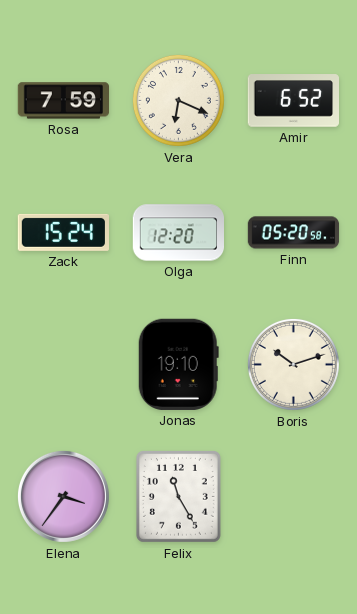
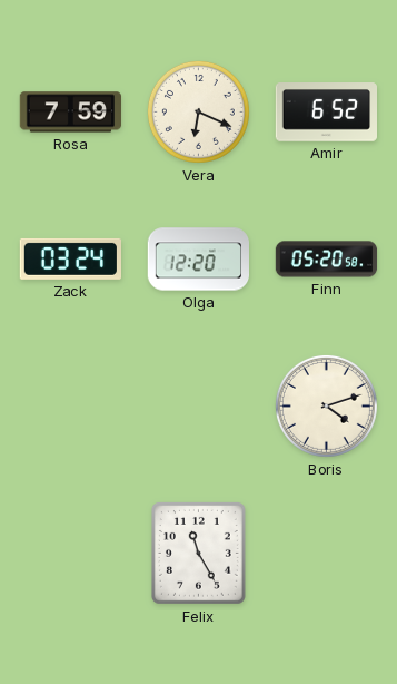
Zack: 15:24 -> 03:24 (70, 258)
Jonas: 19:10 -> none (178, 364)
Boris: 10:12 -> 4:12 (326, 405)
Elena: 3:36 -> none (63, 496)
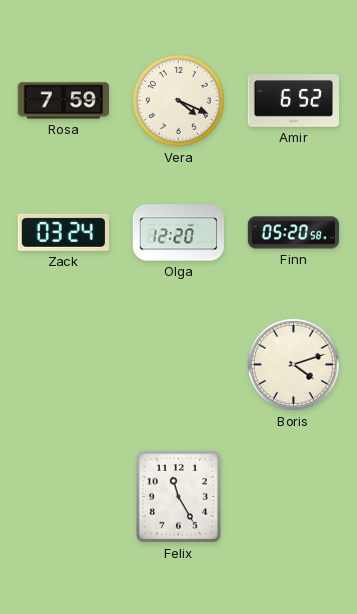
Vera: 6:19 -> 4:19 (178, 100)
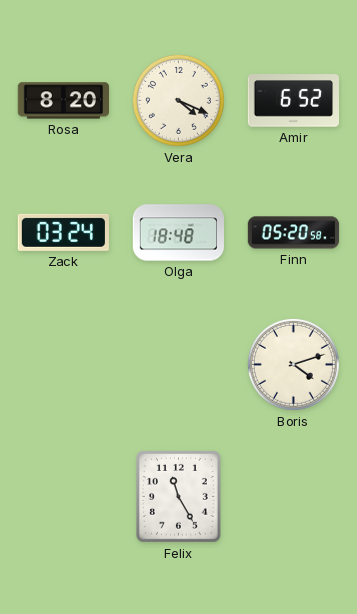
Rosa: 7:59 -> 8:20 (63, 101)
Olga: 12:20 -> 18:48 (178, 233)
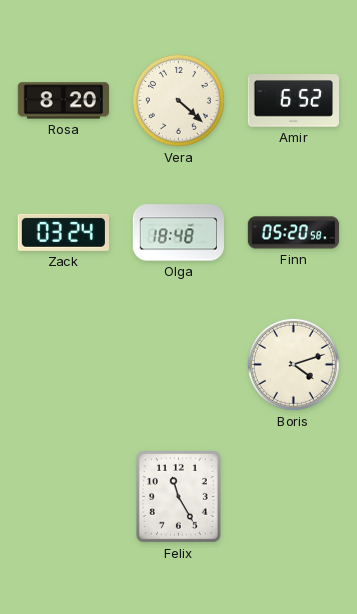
Vera: 4:19 -> 4:22 (178, 100)
